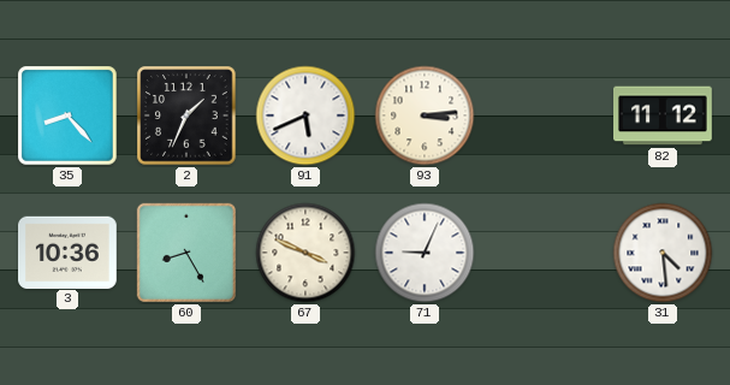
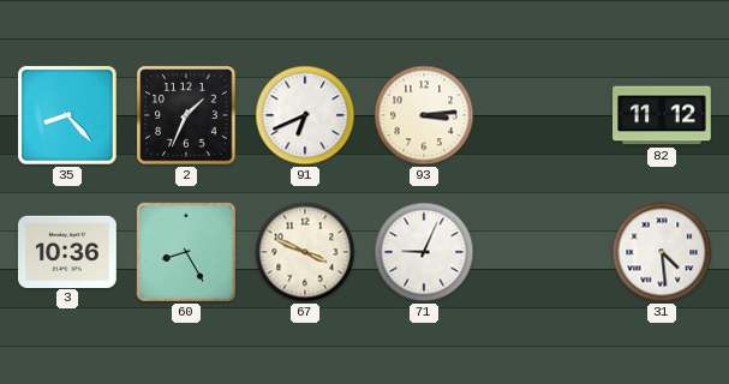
91: 5:41 -> 6:41 (305, 115)
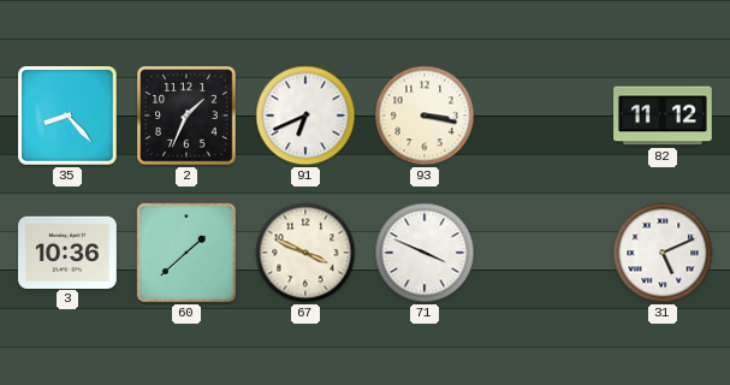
93: 3:14 -> 3:17 (425, 115)
60: 8:25 -> 1:38 (186, 253)
71: 9:04 -> 3:49 (425, 253)
31: 4:29 -> 5:11 (663, 253)
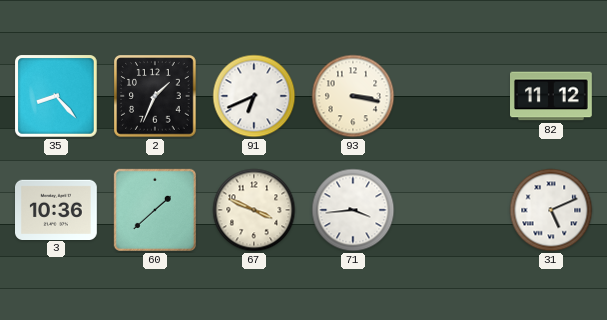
71: 3:49 -> 3:44 (353, 210)
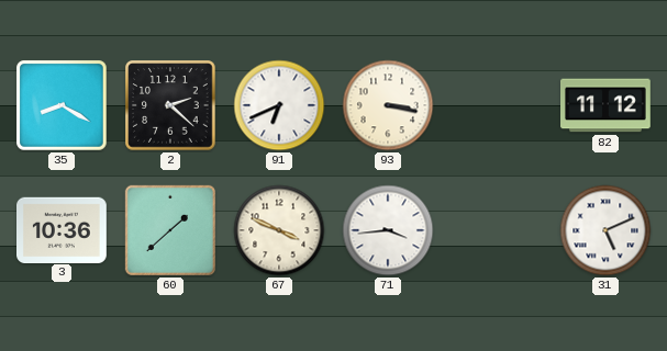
35: 8:23 -> 8:20 (62, 105)
2: 1:34 -> 2:22 (170, 105)
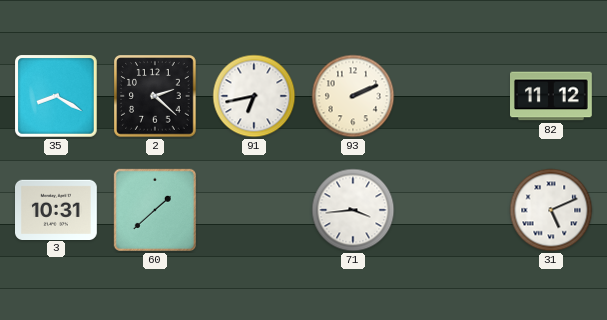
91: 6:41 -> 6:43 (254, 96)
93: 3:17 -> 2:11 (353, 96)
3: 10:36 -> 10:31 (57, 209)
67: 3:49 -> none (279, 230)
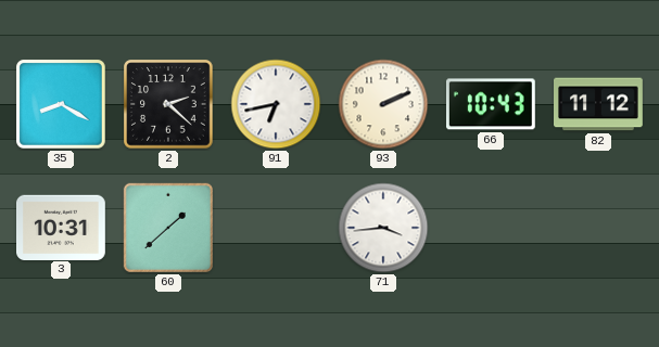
66: none -> 10:43 (491, 104)
31: 5:11 -> none (551, 210)
